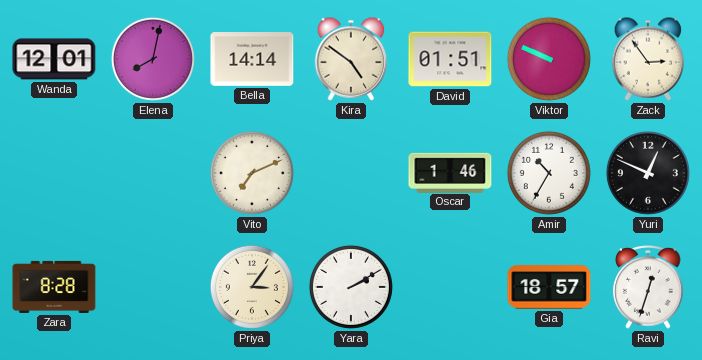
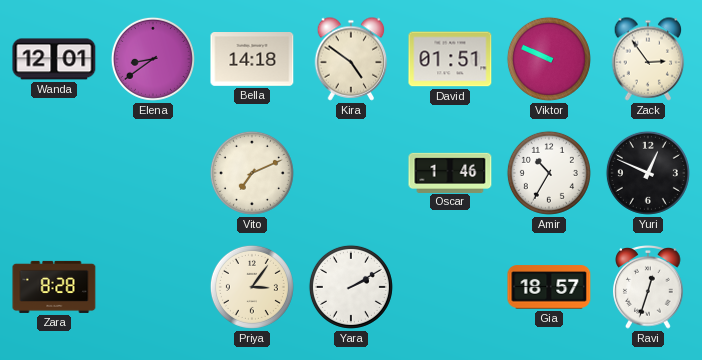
Elena: 8:02 -> 8:39 (153, 59)
Bella: 14:14 -> 14:18 (252, 60)
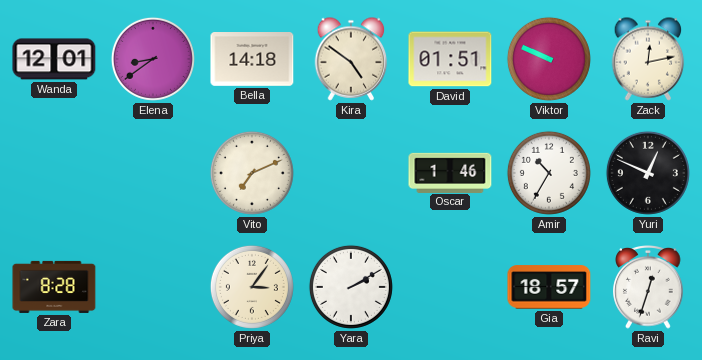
Zack: 2:54 -> 12:13 (648, 59)
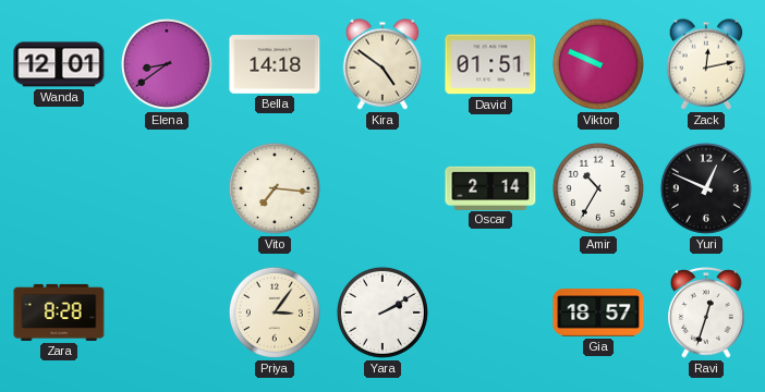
Vito: 7:11 -> 7:16 (275, 188)
Oscar: 1:46 -> 2:14 (490, 187)
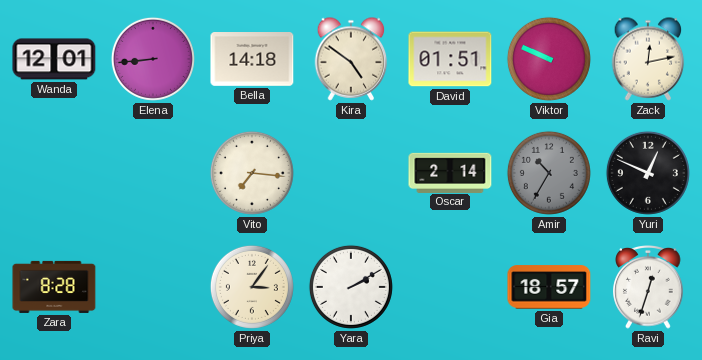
Elena: 8:39 -> 8:44 (153, 59)
Amir dial: white -> grey (549, 173)
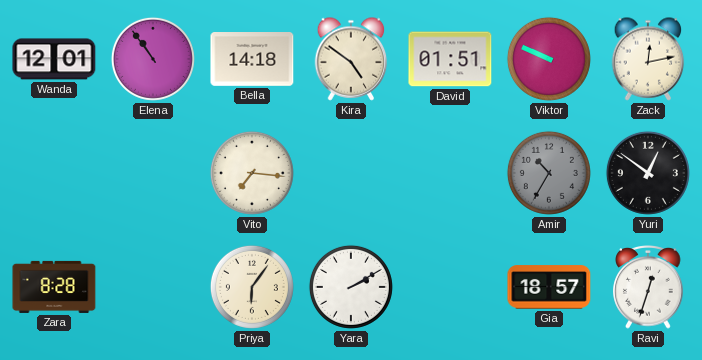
Elena: 8:44 -> 10:54 (153, 59)
Oscar: 2:14 -> none (450, 172)
Yuri: 12:49 -> 12:51 (648, 173)
Priya: 3:06 -> 6:06 (252, 287)
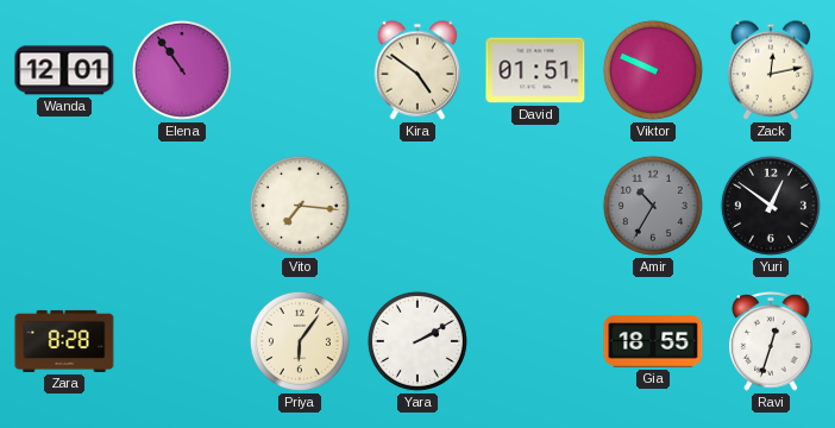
Bella: 14:18 -> none (252, 60)
Gia: 18:57 -> 18:55 (653, 341)
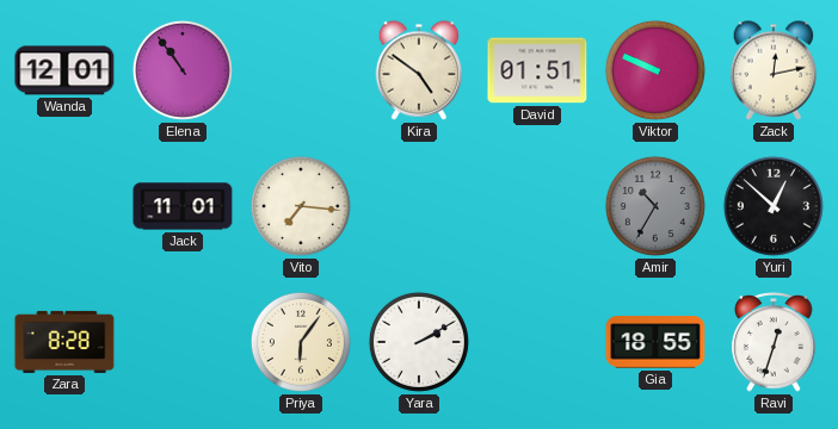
Jack: none -> 11:01 (183, 206)
Yuri: 12:51 -> 12:52 (774, 206)
